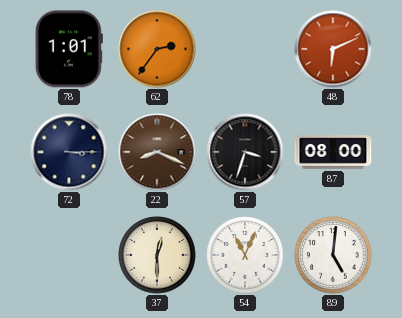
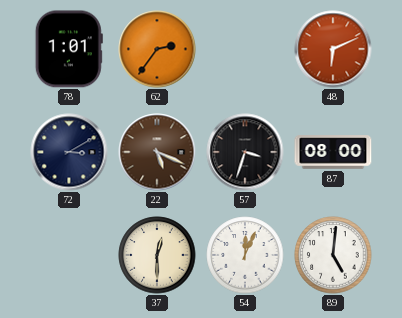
72: 3:15 -> 3:10 (69, 152)
22: 8:19 -> 5:19 (157, 152)
54: 11:04 -> 12:04 (245, 255)
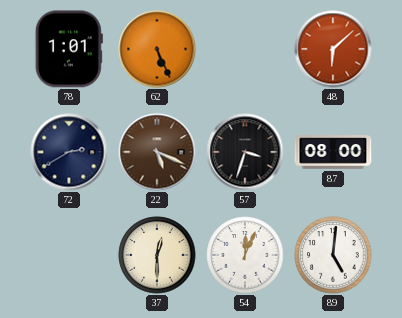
62: 2:36 -> 5:26 (157, 49)
48: 6:11 -> 6:08 (333, 49)
72: 3:10 -> 2:40 (69, 152)
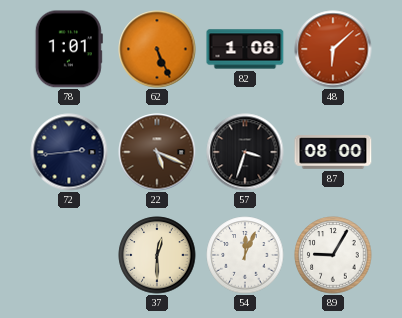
82: none -> 1:08 (245, 49)
72: 2:40 -> 2:44 (69, 152)
89: 5:01 -> 9:05 (333, 255)
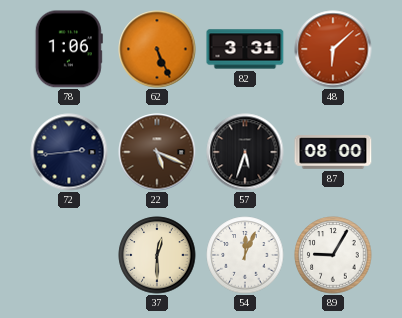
78: 1:01 -> 1:06 (69, 49)
82: 1:08 -> 3:31 (245, 49)
57: 3:33 -> 5:33 (245, 152)
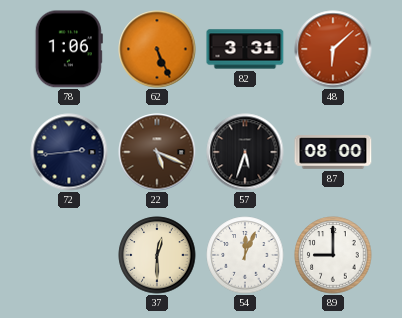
89: 9:05 -> 9:00 (333, 255)
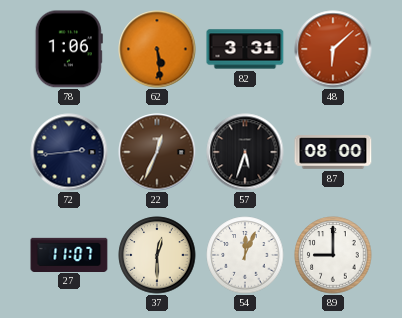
62: 5:26 -> 5:29 (157, 49)
22: 5:19 -> 12:34 (157, 152)
27: none -> 11:07 (69, 254)
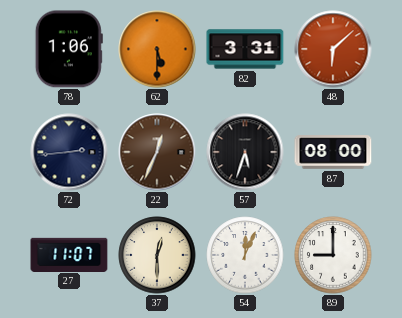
62: 5:29 -> 5:30 (157, 49)
